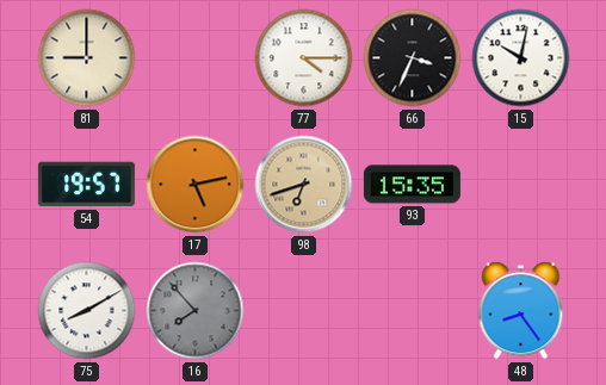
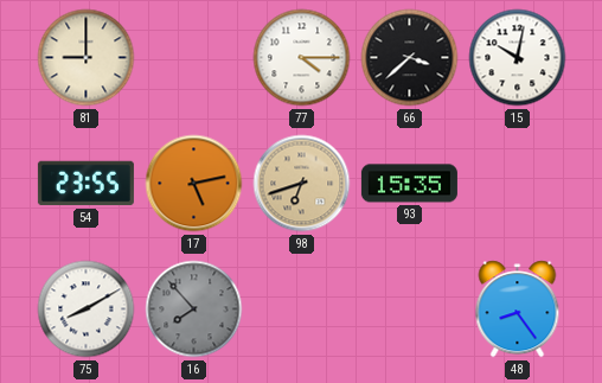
66: 3:34 -> 3:38 (410, 58)
54: 19:57 -> 23:55 (85, 184)
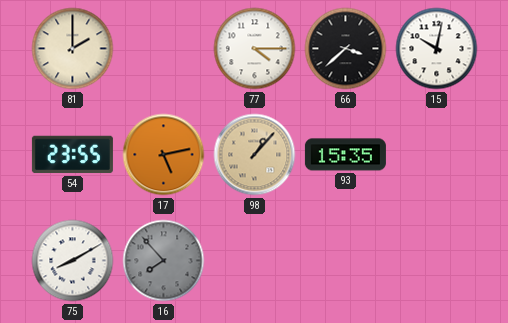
81: 9:00 -> 2:00 (73, 49)
98: 6:42 -> 1:07 (255, 155)
48: 8:24 -> none (518, 309)
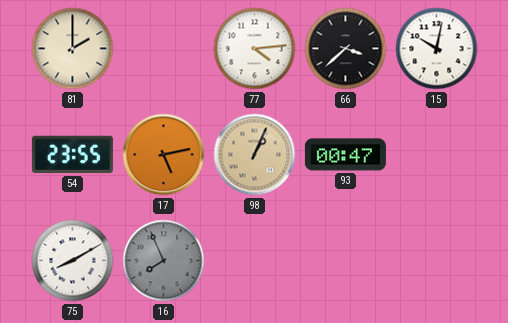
77: 4:15 -> 4:14 (255, 49)
98: 1:07 -> 1:04 (255, 155)
93: 15:35 -> 00:47 (345, 155)
16: 7:53 -> 7:56 (164, 261)
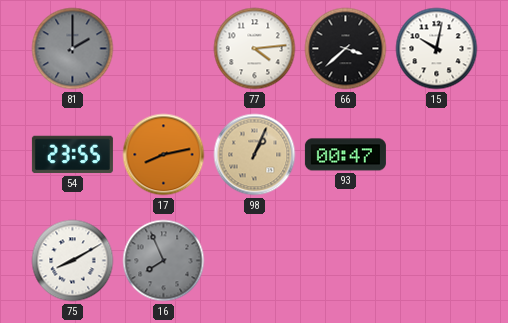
81 dial: cream -> grey (73, 49)
17: 5:13 -> 8:13 (164, 155)
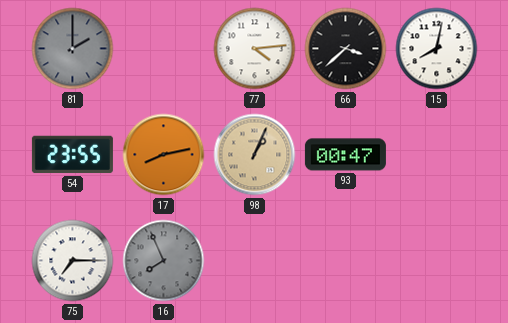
15: 10:02 -> 8:02 (437, 49)
75: 8:10 -> 7:15 (73, 261)
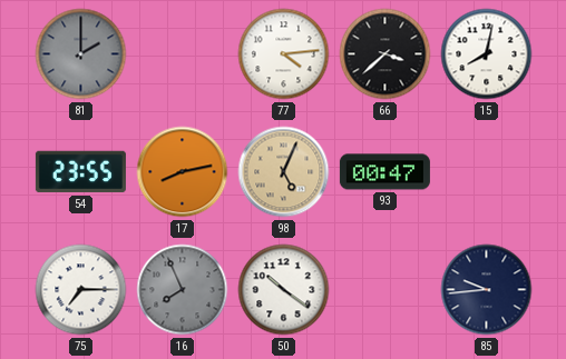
98: 1:04 -> 5:04 (284, 172)
50: none -> 10:21 (284, 290)
85: none -> 9:44 (487, 290)
